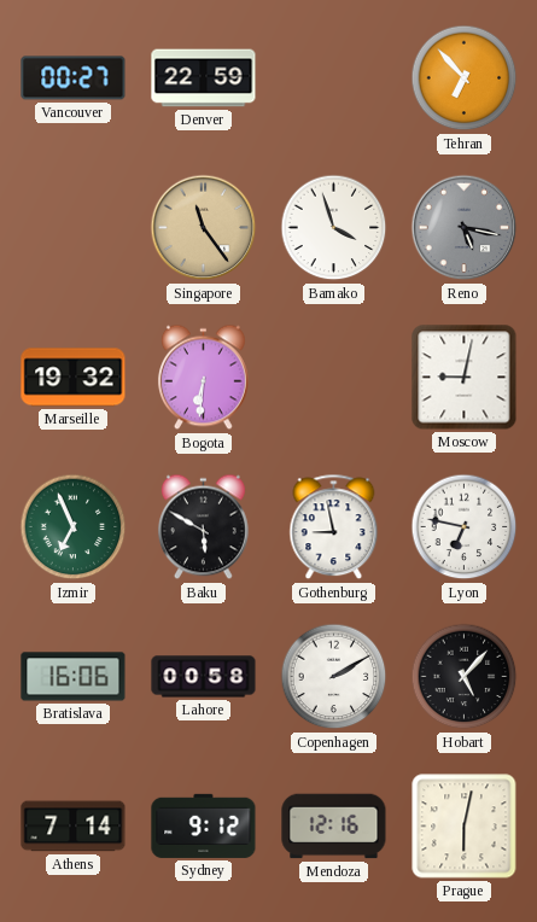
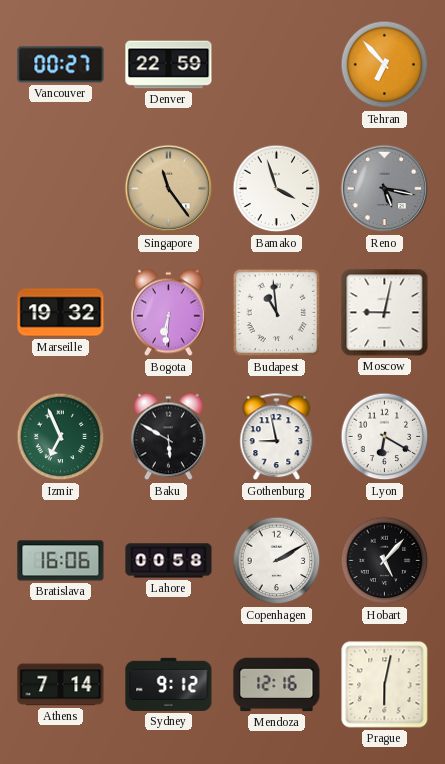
Budapest: none -> 10:59 (277, 313)
Lyon: 6:47 -> 6:20 (385, 437)
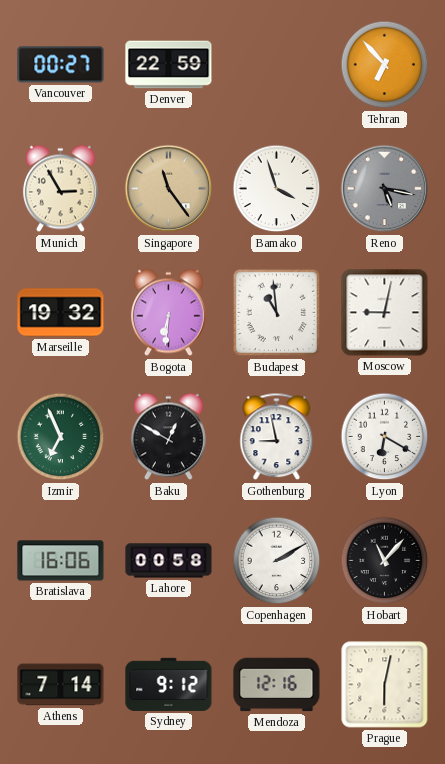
Munich: none -> 2:55 (60, 189)
Baku: 5:50 -> 12:50 (168, 437)
Hobart: 5:07 -> 11:07 (385, 561)
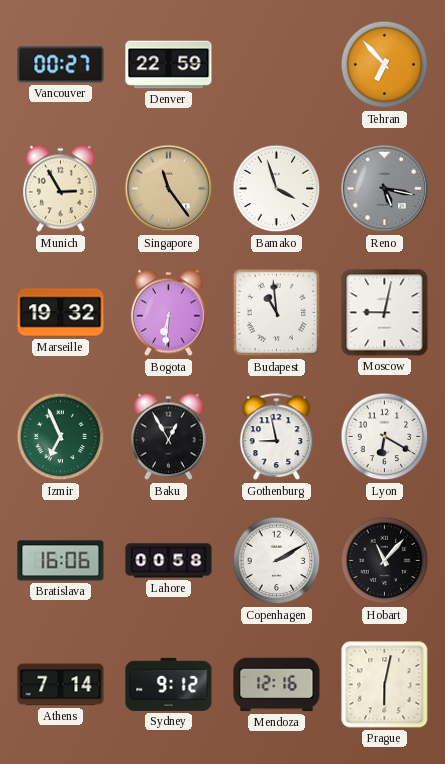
Baku: 12:50 -> 12:55 (168, 437)
